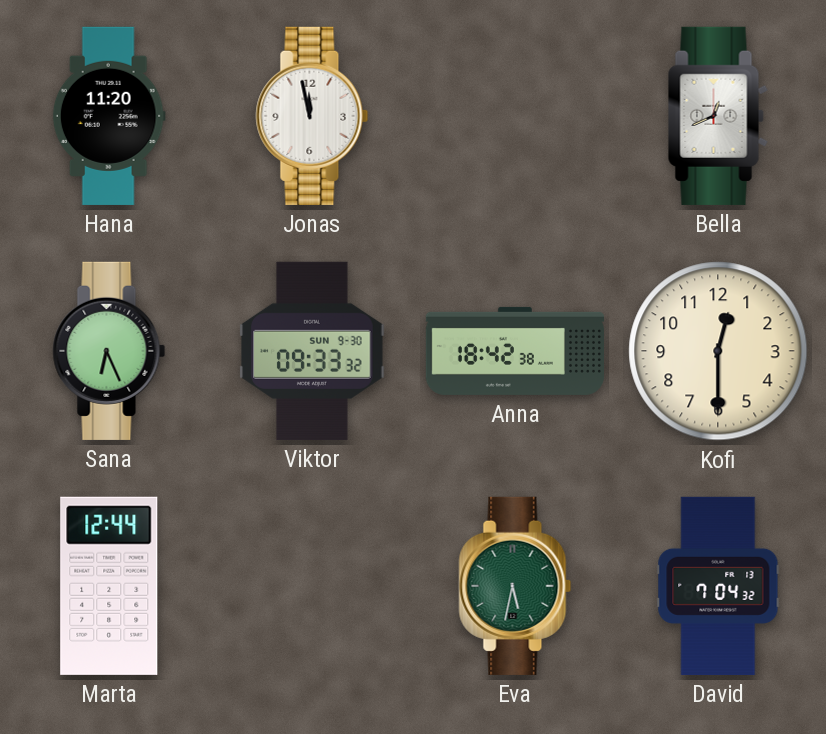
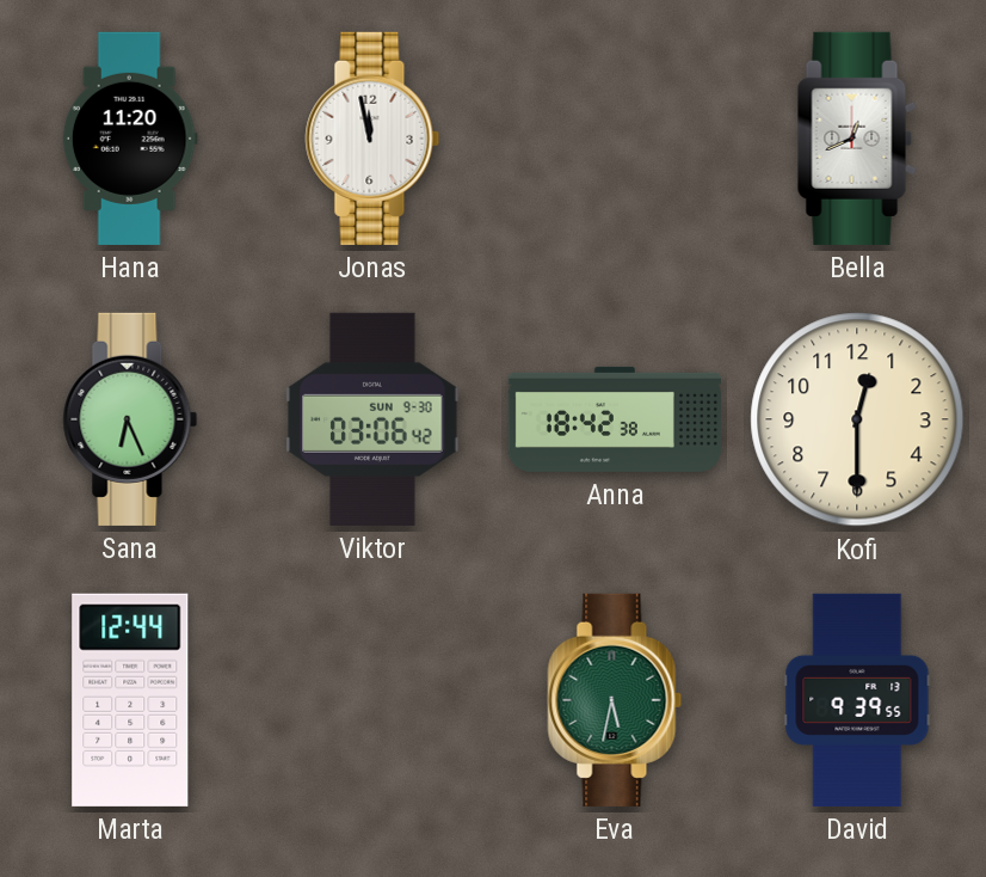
Viktor: 09:33 -> 03:06 (372, 419)
David: 7:04 -> 9:39 (857, 700)
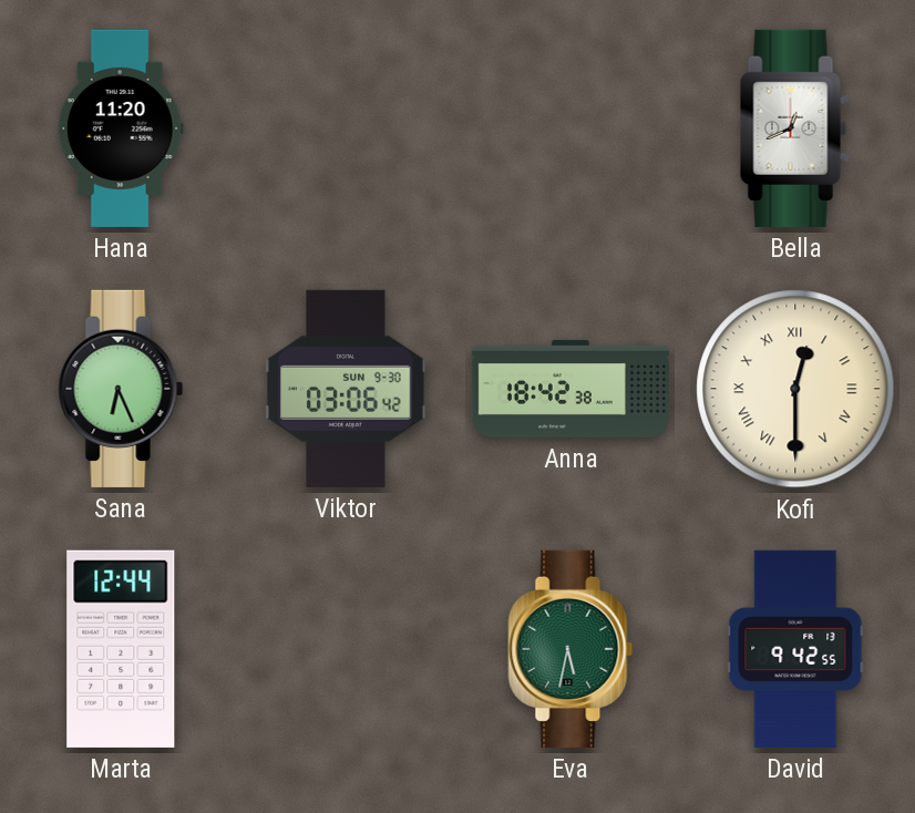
Jonas: 11:58 -> none (372, 139)
Kofi numerals: Arabic -> Roman (795, 389)
David: 9:39 -> 9:42 (795, 649)
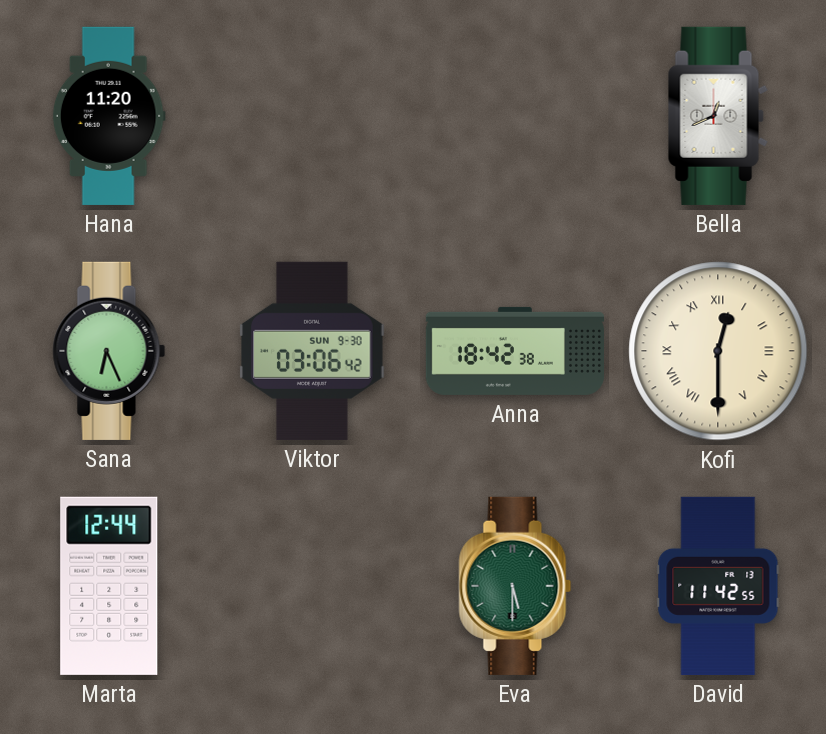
Eva: 5:32 -> 5:30 (515, 586)
David: 9:42 -> 11:42 (718, 586)
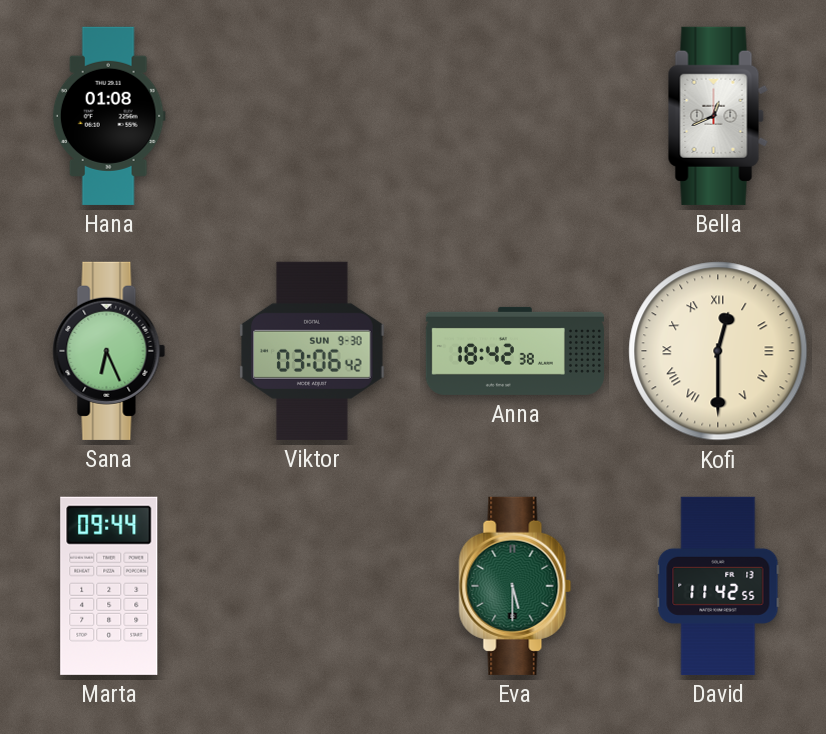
Hana: 11:20 -> 01:08 (109, 116)
Marta: 12:44 -> 09:44 (109, 586)
